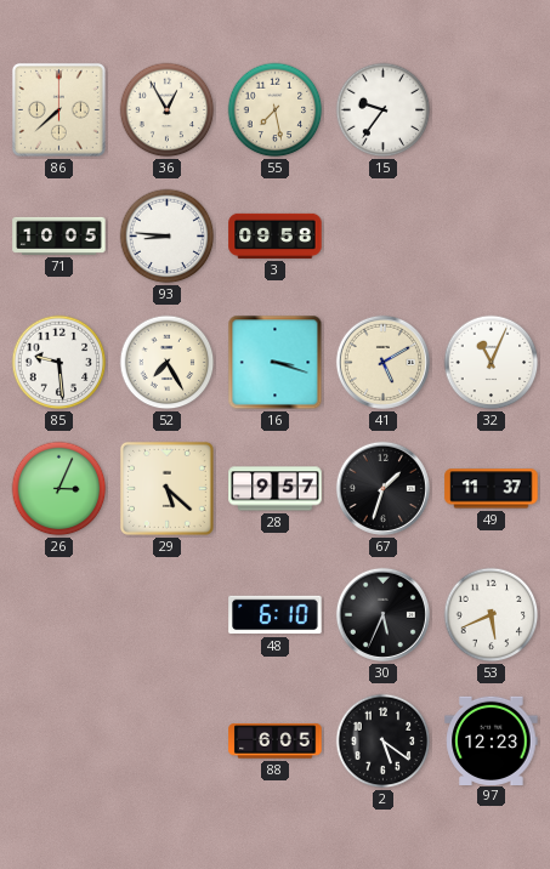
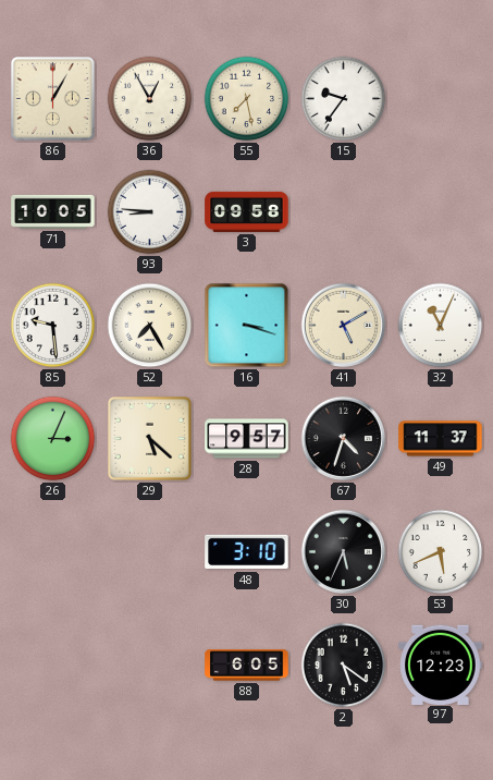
86: 7:38 -> 1:05 (52, 98)
67: 1:33 -> 4:33 (343, 438)
48: 6:10 -> 3:10 (247, 552)
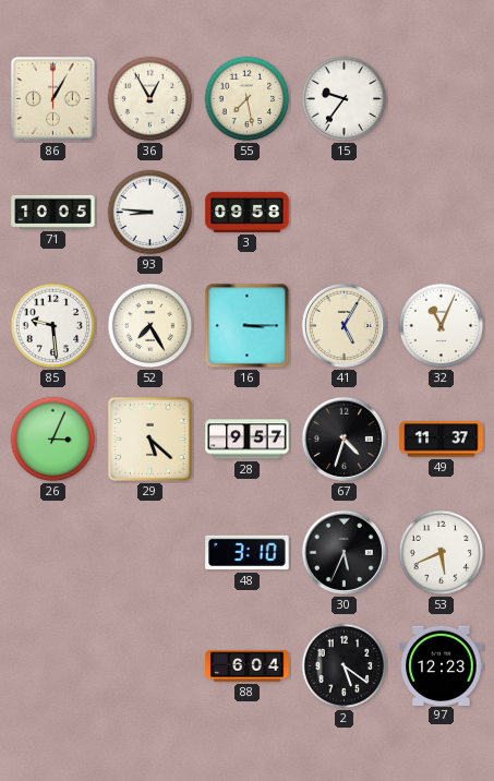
16: 3:18 -> 3:15 (248, 326)
41: 5:10 -> 5:05 (344, 325)
88: 6:05 -> 6:04 (248, 666)
